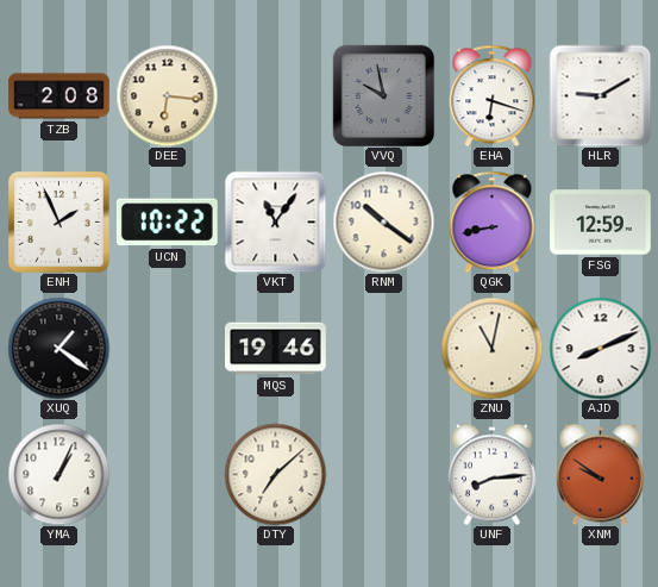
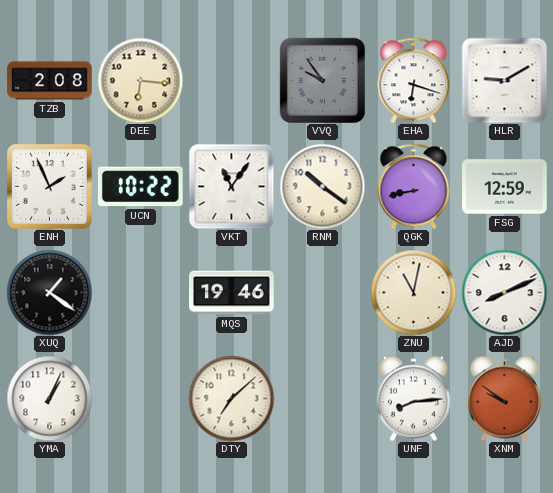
VVQ: 9:58 -> 9:54 (322, 80)
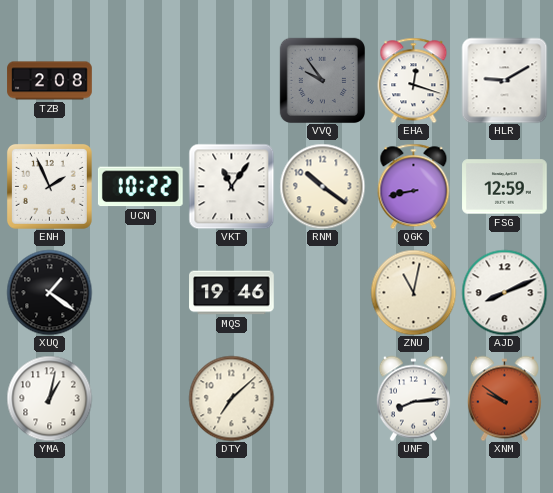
DEE: 6:16 -> none (140, 80)
EHA: 6:18 -> 12:18 (414, 80)
YMA: 1:04 -> 1:02 (49, 398)
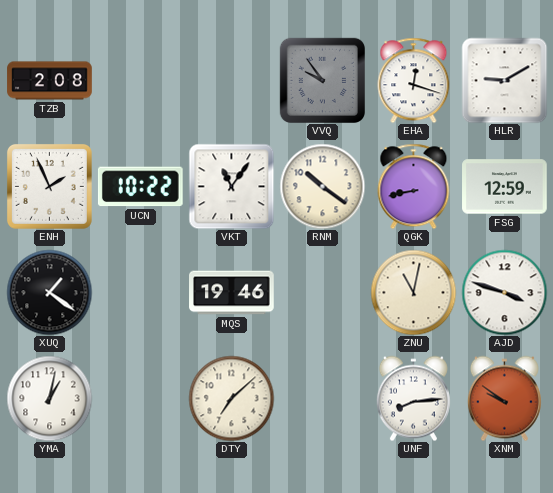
AJD: 8:11 -> 3:48 (504, 292)
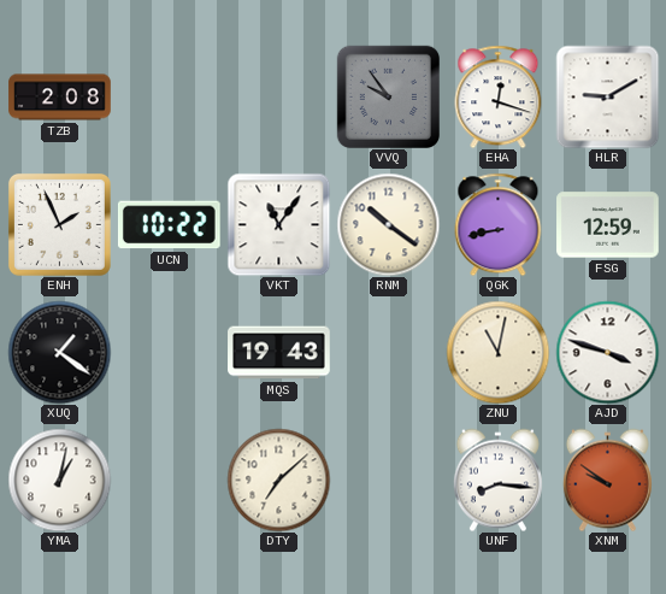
MQS: 19:46 -> 19:43 (279, 353)
UNF: 8:14 -> 8:16 (497, 480)
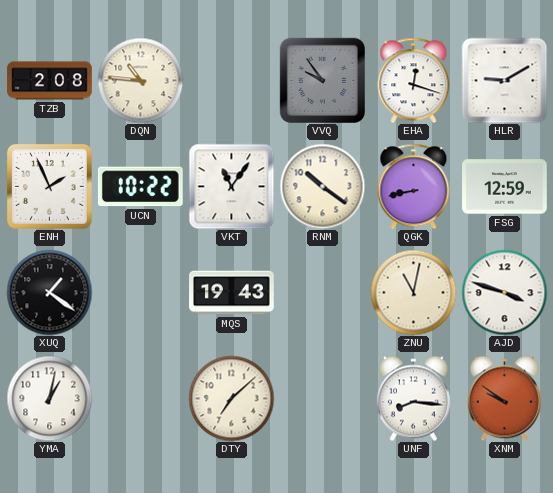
DQN: none -> 10:46 (140, 80)
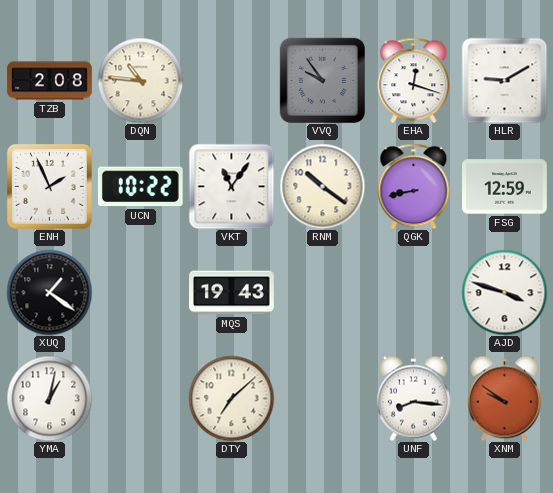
ZNU: 11:02 -> none (413, 292)
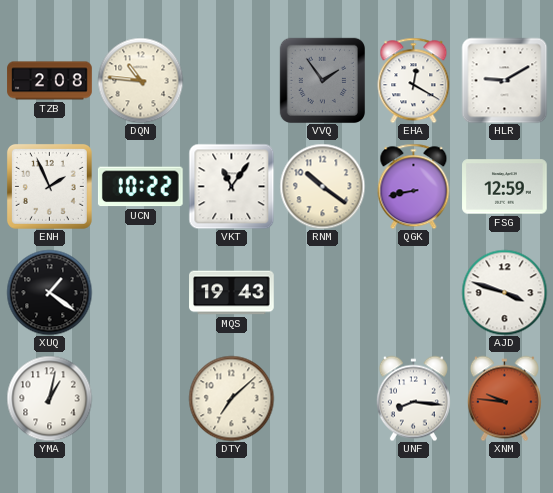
VVQ: 9:54 -> 1:54 (322, 80)
EHA: 12:18 -> 12:20 (414, 80)
XNM: 9:51 -> 9:46 (504, 398)
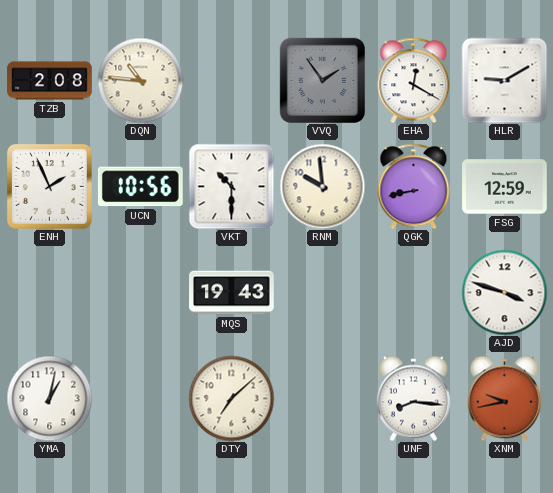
UCN: 10:22 -> 10:56 (140, 187)
VKT: 11:06 -> 10:30 (231, 186)
RNM: 10:21 -> 9:59 (322, 186)
XUQ: 1:21 -> none (49, 292)
XNM: 9:46 -> 9:43 (504, 398)
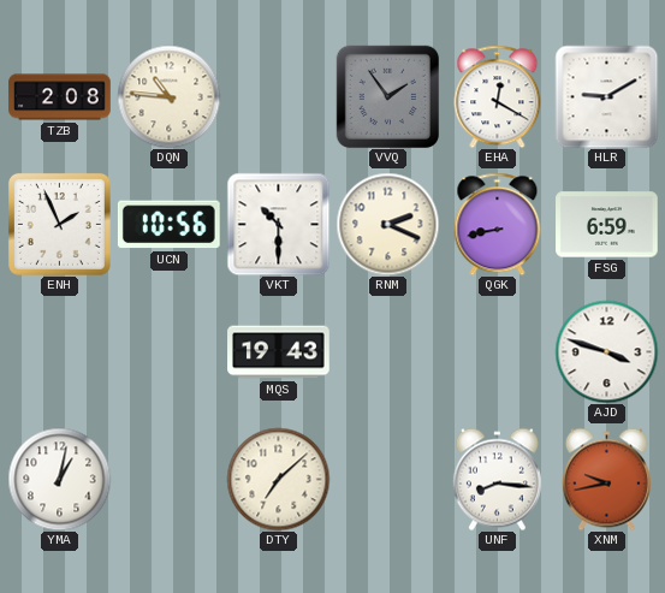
RNM: 9:59 -> 2:19 (387, 224)
FSG: 12:59 -> 6:59 (607, 225)
